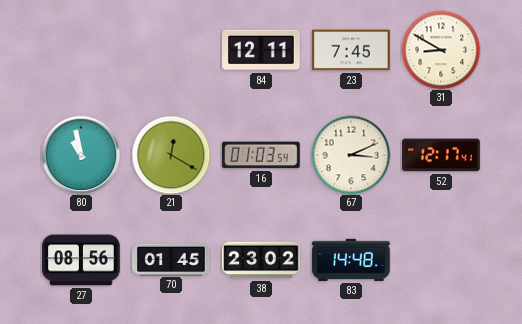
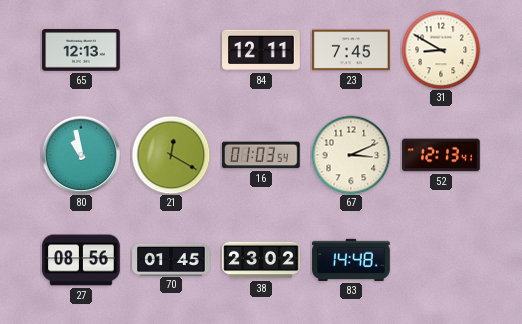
65: none -> 12:13 (81, 51)
52: 12:17 -> 12:13 (441, 155)
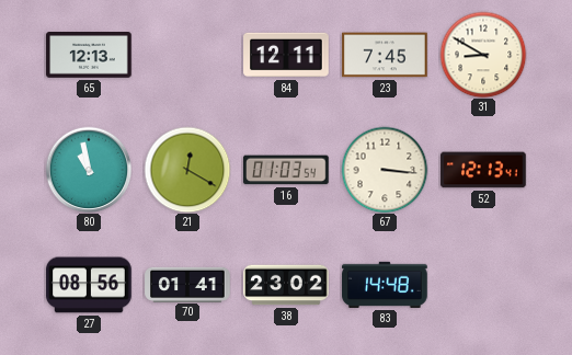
67: 3:11 -> 3:16 (385, 170)
70: 01:45 -> 01:41 (187, 284)
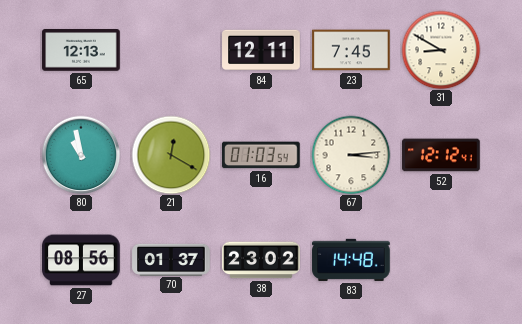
67: 3:16 -> 3:14 (351, 155)
52: 12:13 -> 12:12 (441, 155)
70: 01:41 -> 01:37 (171, 259)
